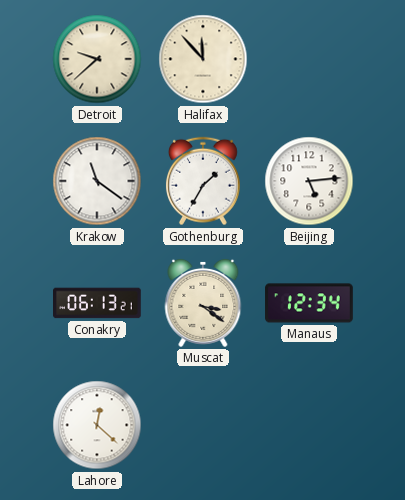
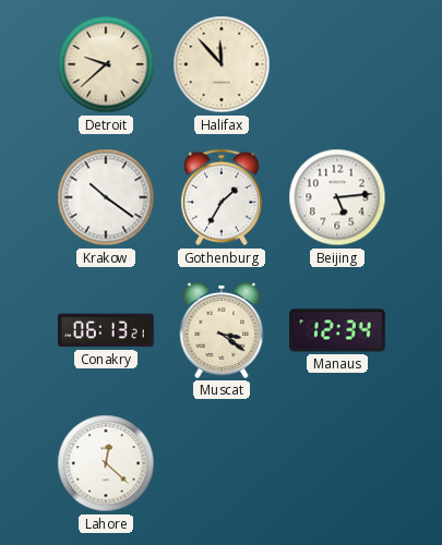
Krakow: 11:21 -> 10:21 (106, 197)
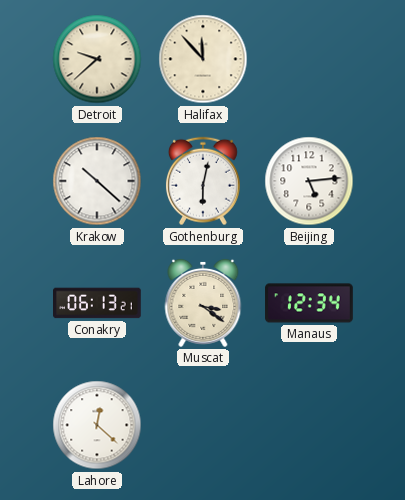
Krakow: 10:21 -> 10:22 (97, 181)
Gothenburg: 1:35 -> 6:02 (203, 181)
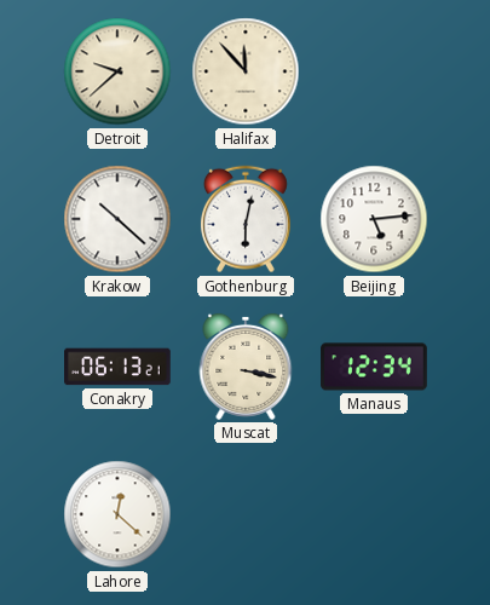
Muscat: 3:21 -> 3:17 (246, 367)
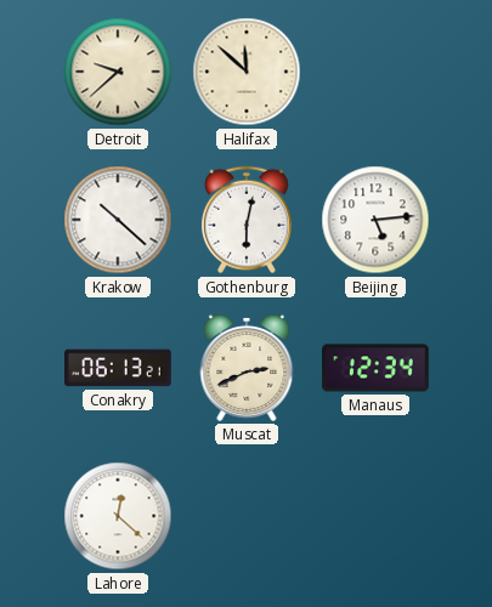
Halifax: 11:53 -> 11:52 (247, 72)
Muscat: 3:17 -> 2:41 (247, 368)
